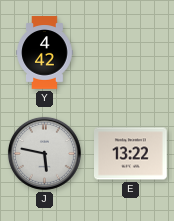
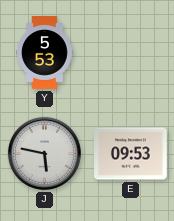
Y: 4:42 -> 5:53 (45, 53)
E: 13:22 -> 09:53 (131, 154)
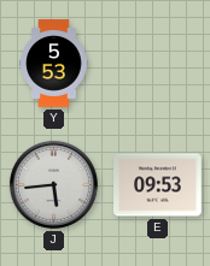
J: 5:47 -> 5:44 (53, 184)
